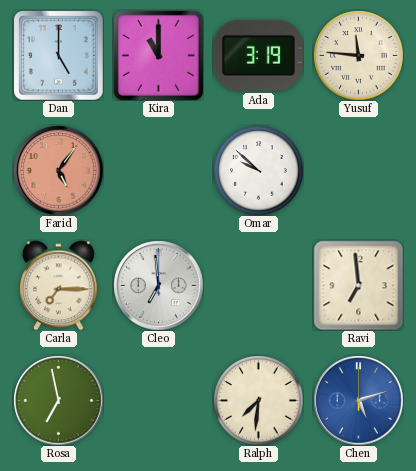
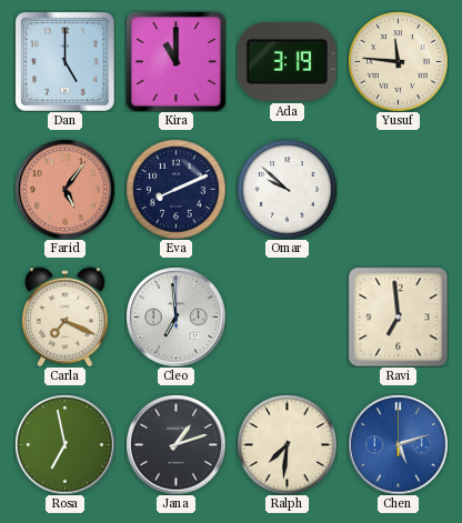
Eva: none -> 8:11 (175, 189)
Carla: 7:15 -> 7:19 (66, 316)
Jana: none -> 1:12 (175, 444)
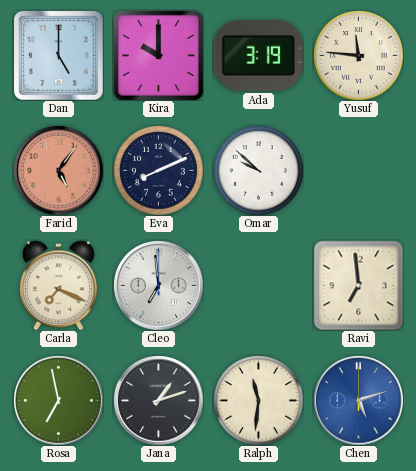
Kira: 11:00 -> 10:00 (158, 55)
Ralph: 7:31 -> 11:31 (258, 400)
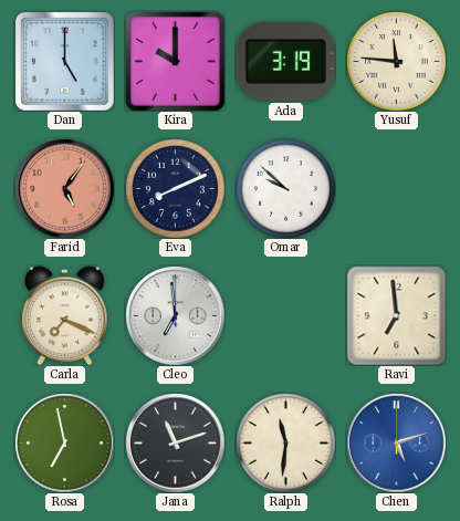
Jana: 1:12 -> 11:12 (175, 442)
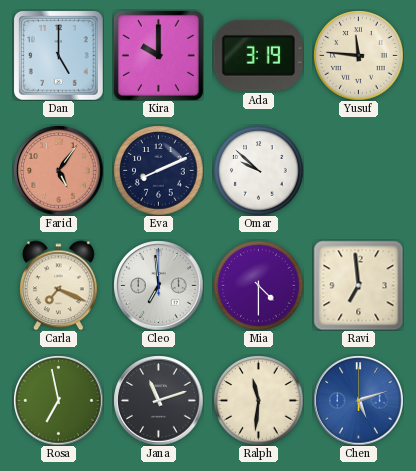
Mia: none -> 4:30 (258, 285)
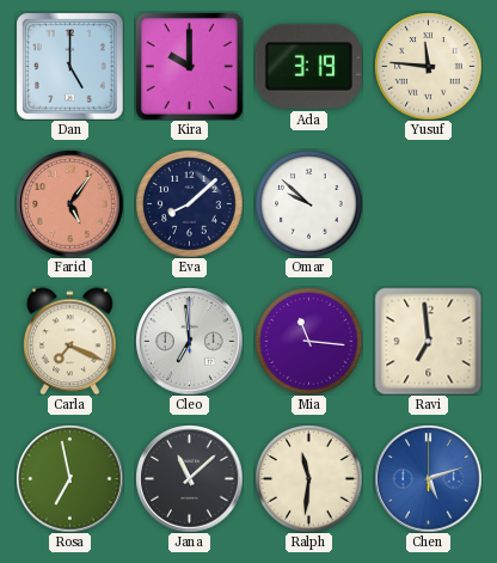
Eva: 8:11 -> 8:08 (189, 203)
Mia: 4:30 -> 11:16 (308, 341)
Jana: 11:12 -> 11:08 (189, 478)
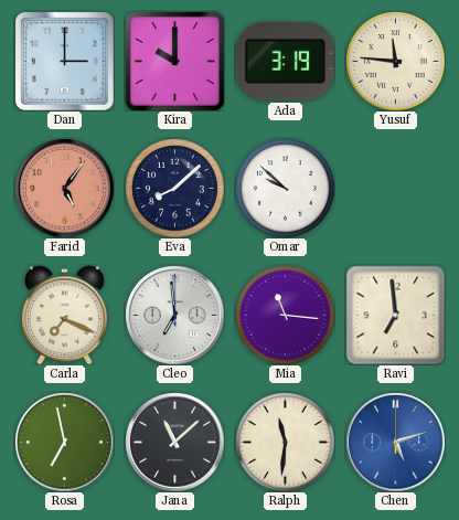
Dan: 5:00 -> 3:00 (65, 62)
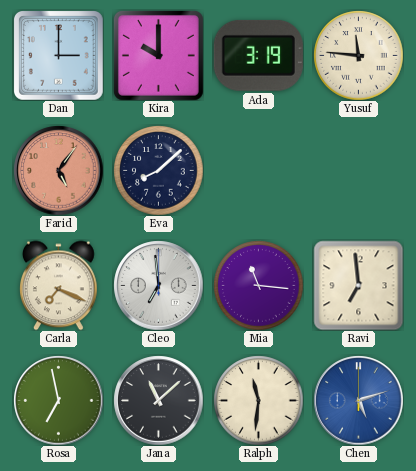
Omar: 9:52 -> none (285, 188)
